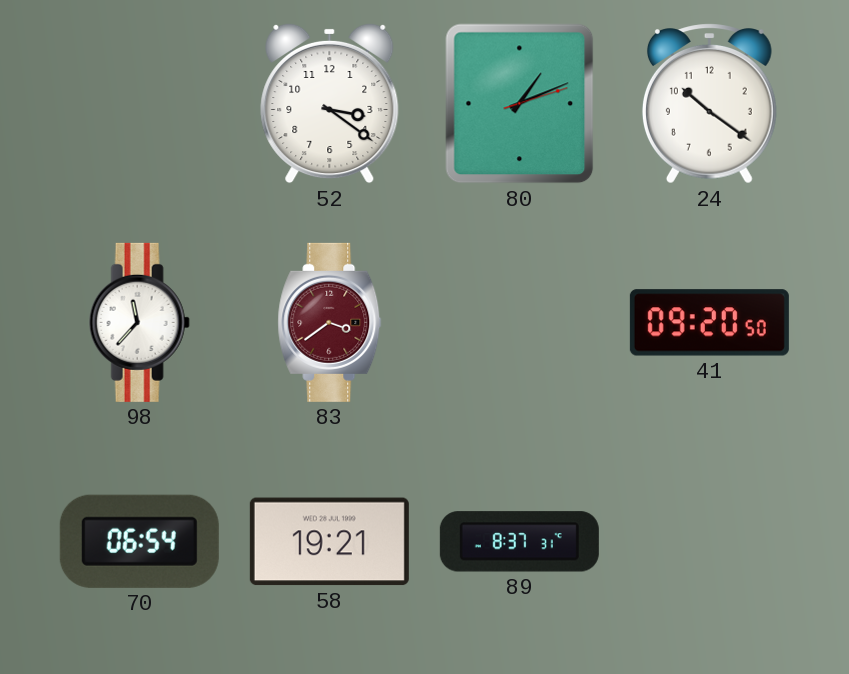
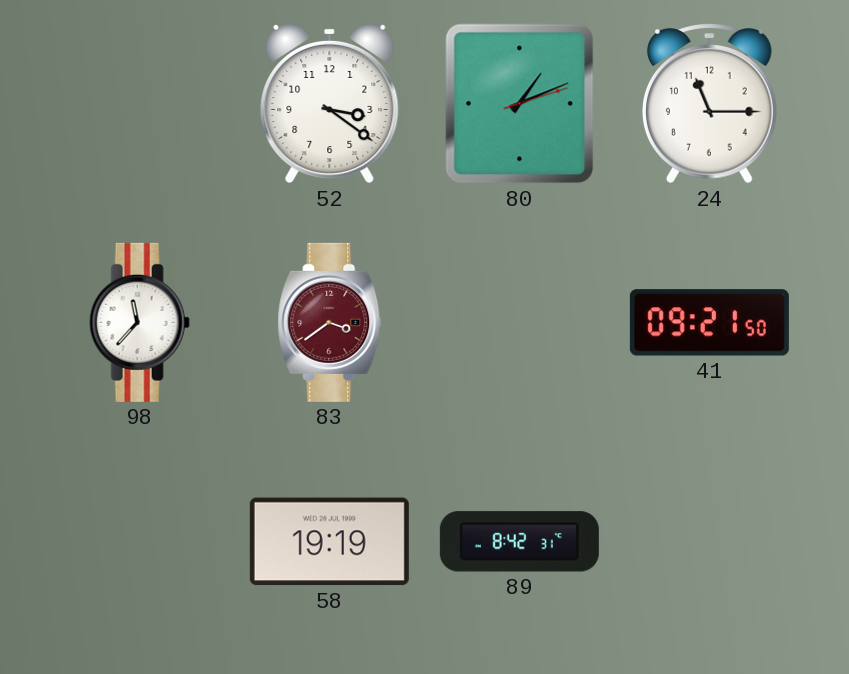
24: 10:21 -> 11:15 (709, 104)
41: 09:20 -> 09:21 (709, 323)
70: 06:54 -> none (139, 541)
58: 19:21 -> 19:19 (329, 542)
89: 8:37 -> 8:42 (519, 542)
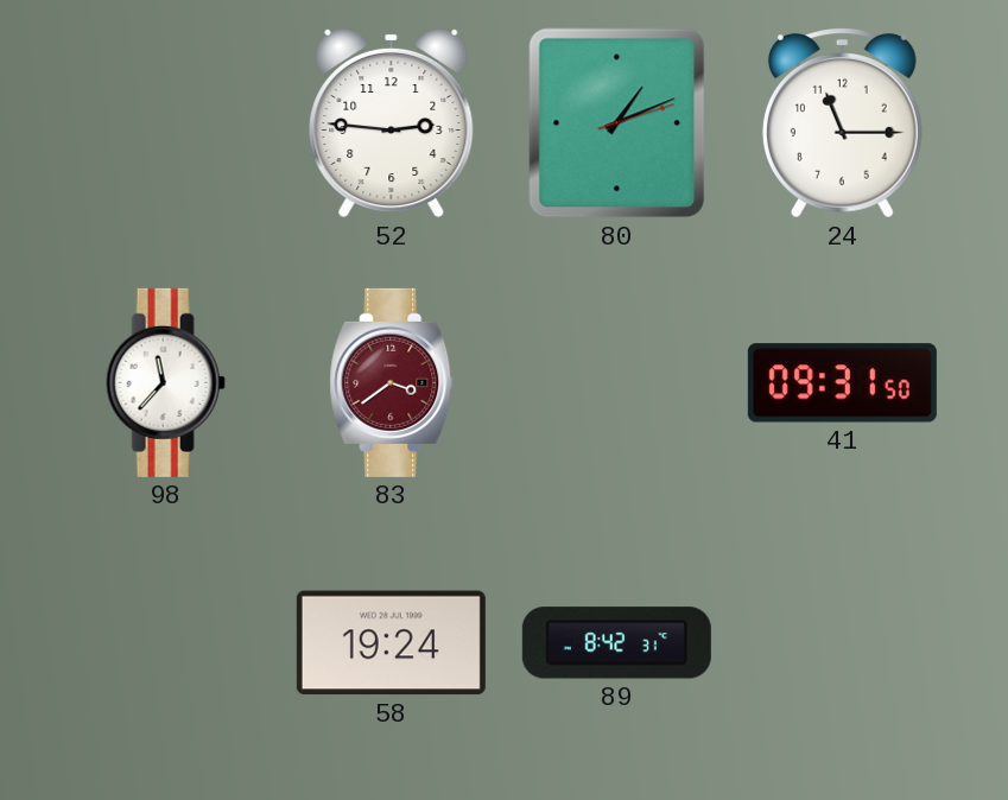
52: 3:21 -> 2:46 (392, 122)
41: 09:21 -> 09:31 (842, 383)
58: 19:19 -> 19:24 (391, 643)
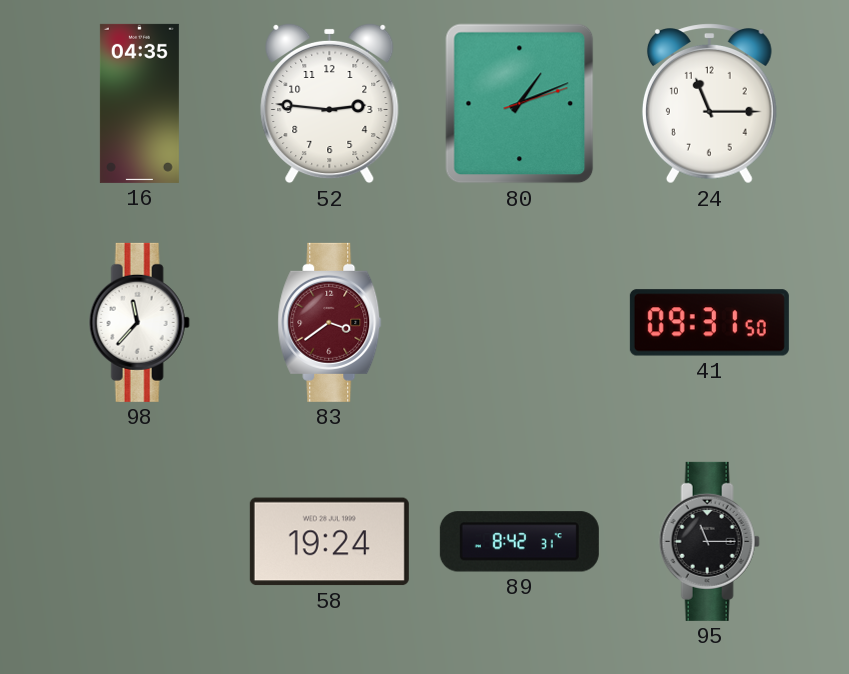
16: none -> 04:35 (139, 103)
95: none -> 11:15 (709, 541)
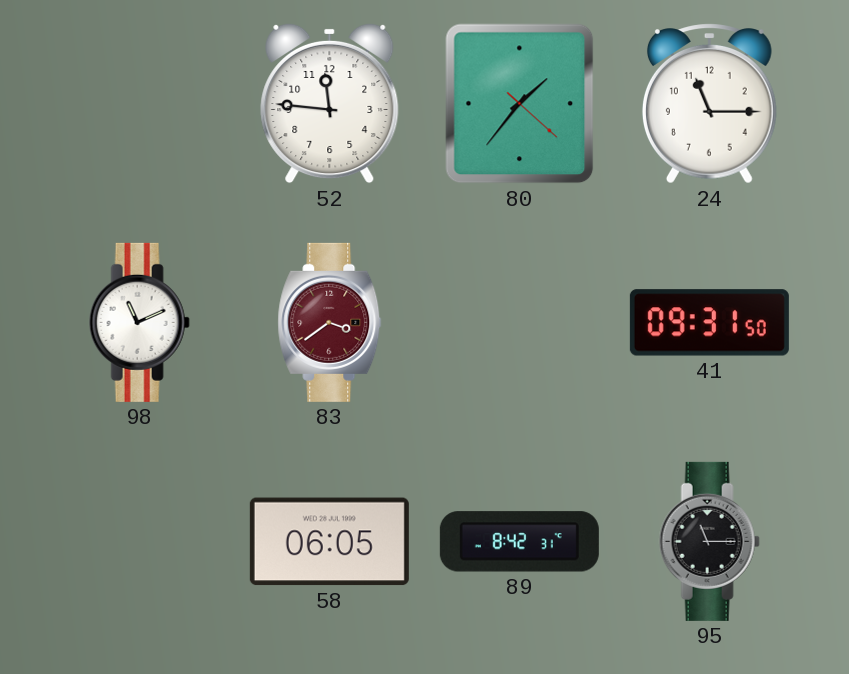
16: 04:35 -> none (139, 103)
52: 2:46 -> 11:46 (330, 103)
80: 1:11 -> 1:36 (520, 104)
98: 11:37 -> 11:11 (139, 322)
58: 19:24 -> 06:05 (329, 542)
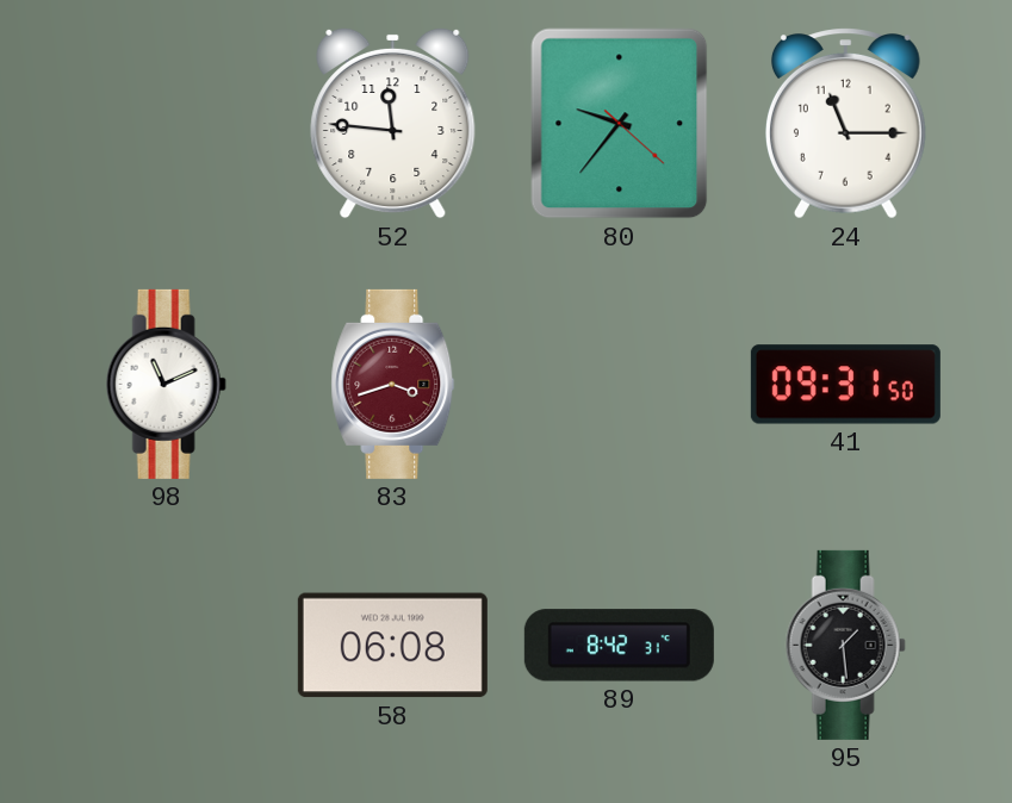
80: 1:36 -> 9:36 (620, 124)
83: 3:39 -> 3:42 (393, 384)
58: 06:05 -> 06:08 (392, 646)
95: 11:15 -> 1:29 (845, 645)
